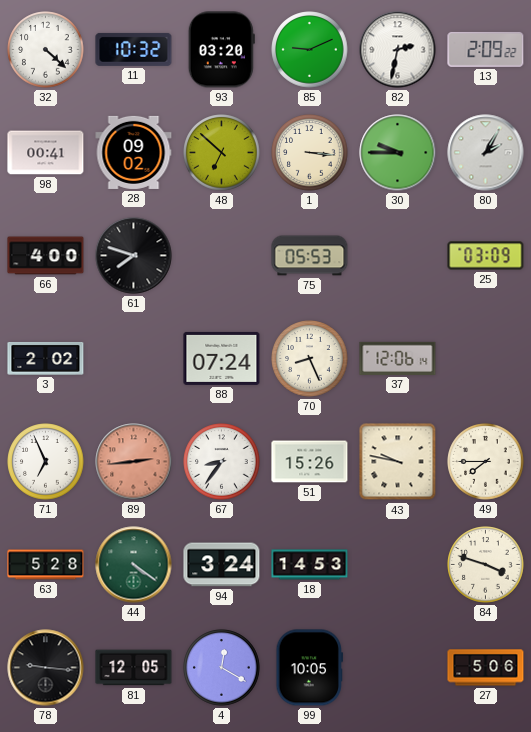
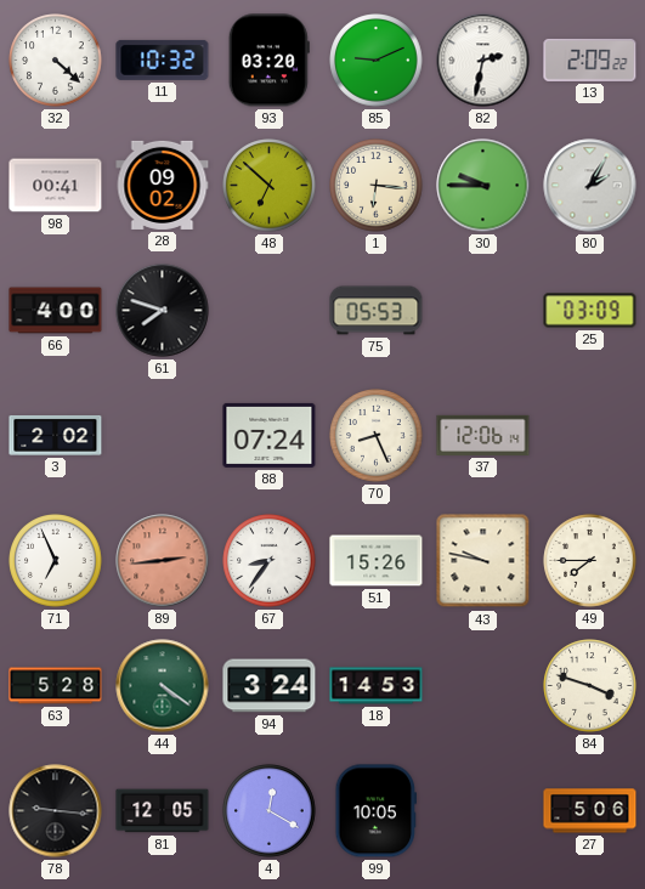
1: 3:16 -> 6:16 (377, 186)
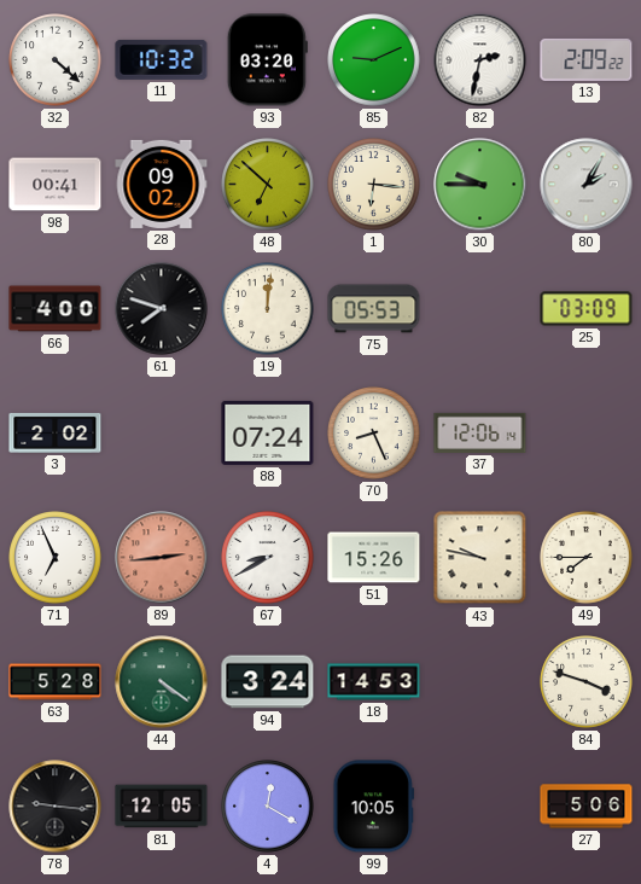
19: none -> 12:01 (268, 309)
67: 8:36 -> 8:40 (268, 558)
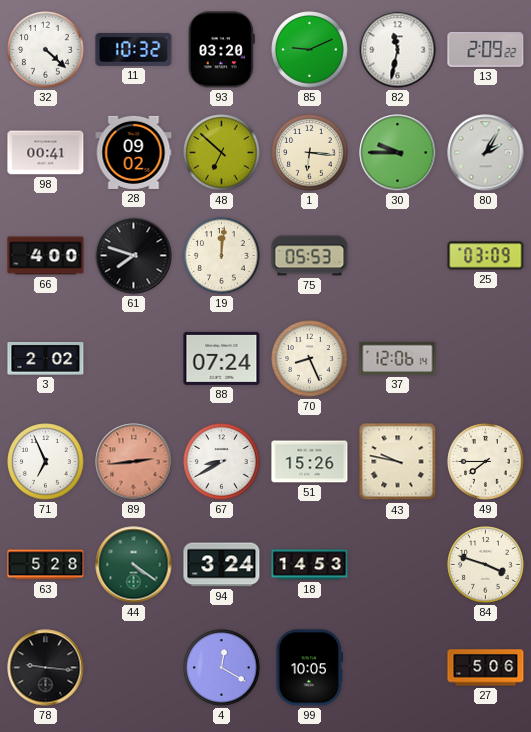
82: 2:32 -> 11:32 (398, 50)
81: 12:05 -> none (162, 807)
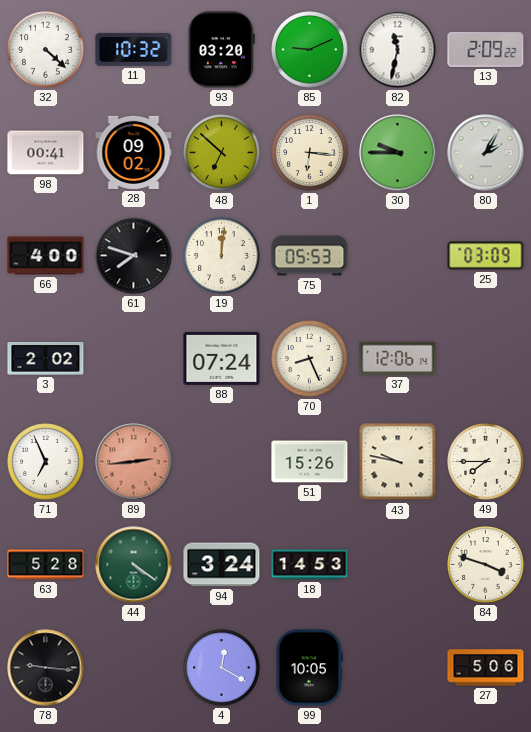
67: 8:40 -> none (222, 462)
